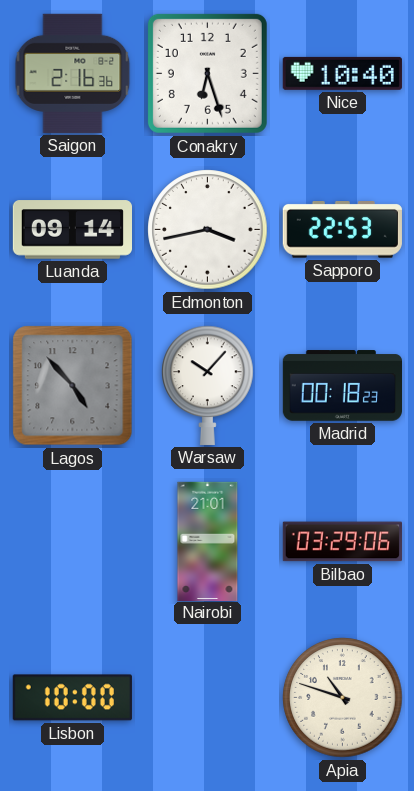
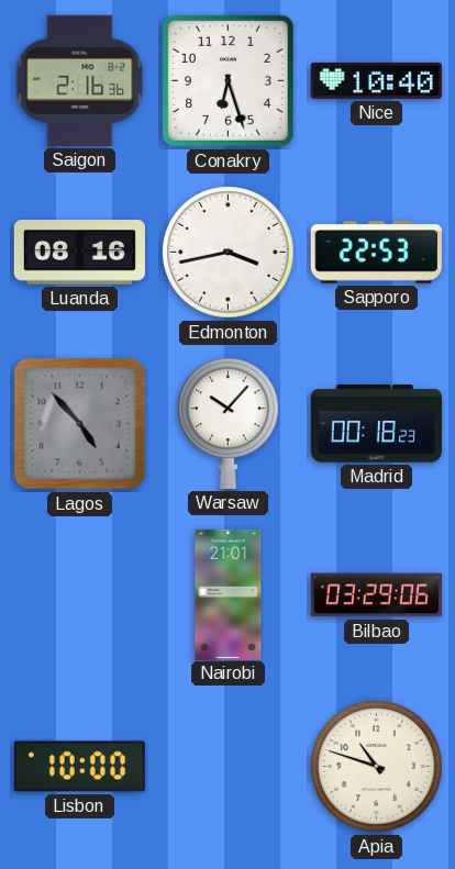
Luanda: 09:14 -> 08:16 (79, 253)
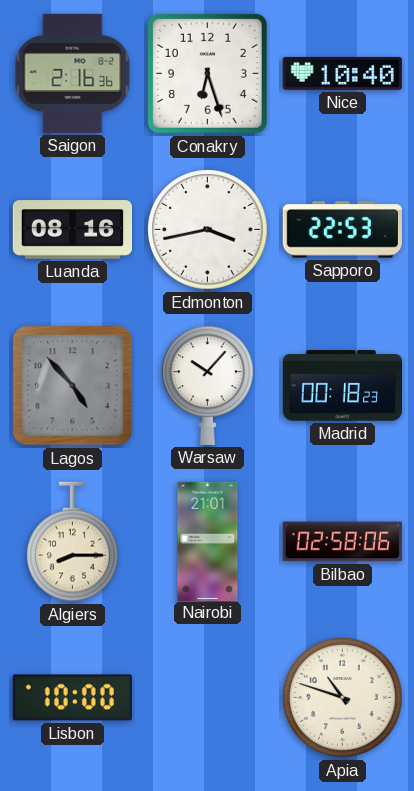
Algiers: none -> 8:15 (73, 542)
Bilbao: 03:29 -> 02:58 (342, 542)
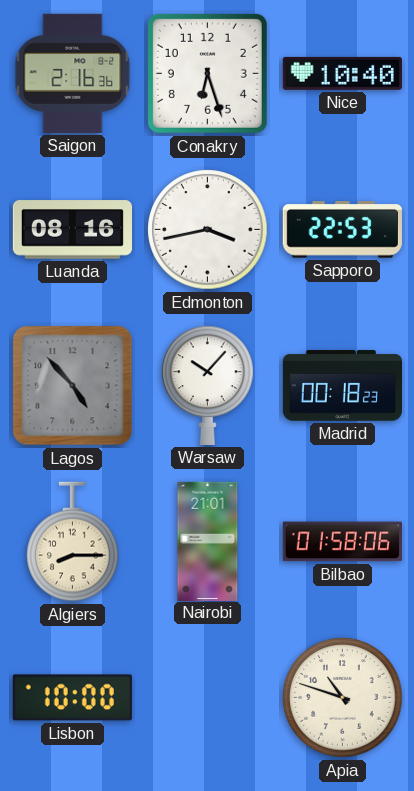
Bilbao: 02:58 -> 01:58 (342, 542)
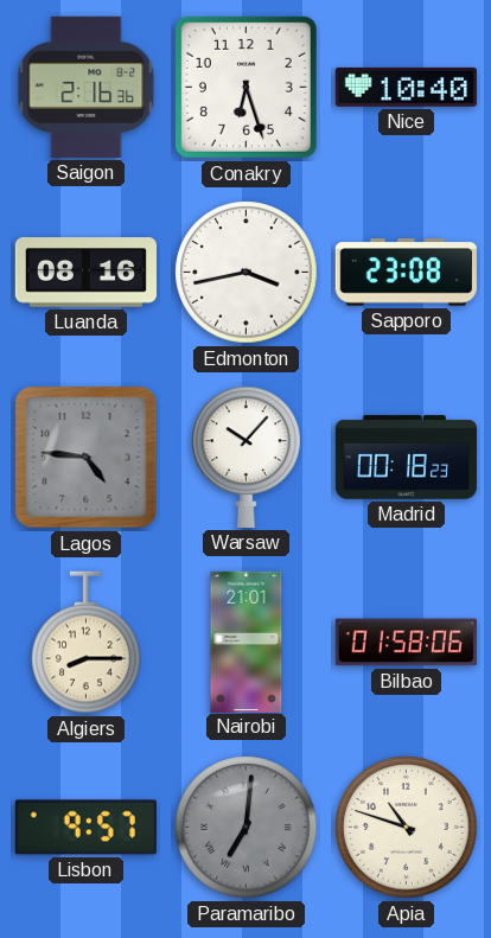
Sapporo: 22:53 -> 23:08 (406, 273)
Lagos: 4:53 -> 4:46 (87, 458)
Lisbon: 10:00 -> 9:57 (85, 828)
Paramaribo: none -> 7:01 (247, 828)
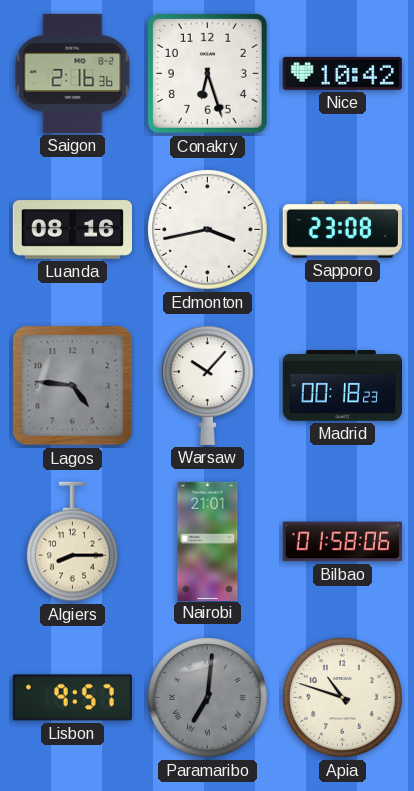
Nice: 10:40 -> 10:42 (342, 73)
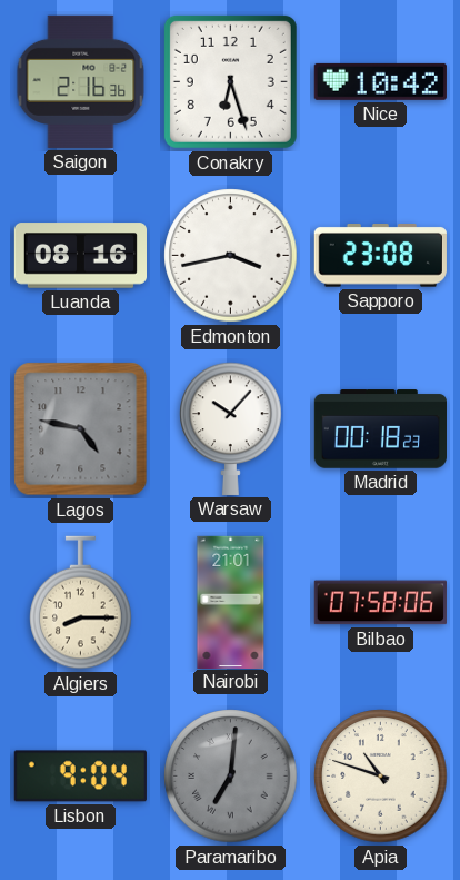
Lagos: 4:46 -> 4:47 (81, 429)
Bilbao: 01:58 -> 07:58 (380, 603)
Lisbon: 9:57 -> 9:04 (80, 777)
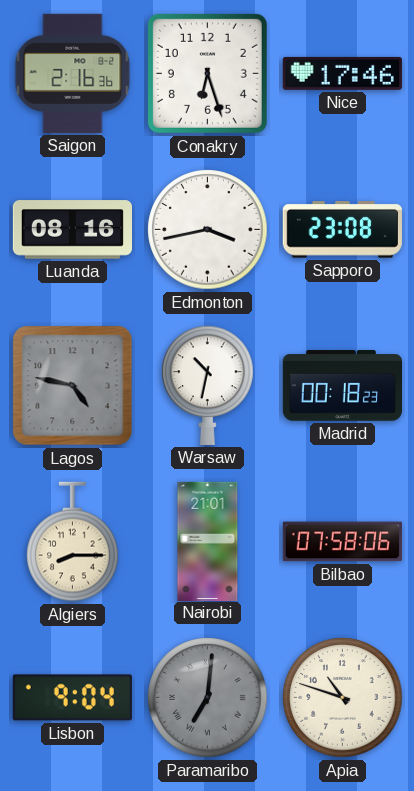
Nice: 10:42 -> 17:46 (342, 73)
Warsaw: 10:07 -> 10:32 (208, 385)
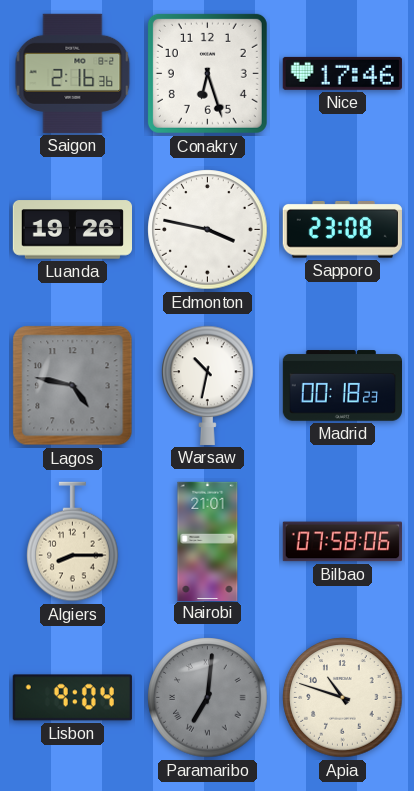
Luanda: 08:16 -> 19:26 (72, 230)
Edmonton: 3:43 -> 3:47 (208, 230)
